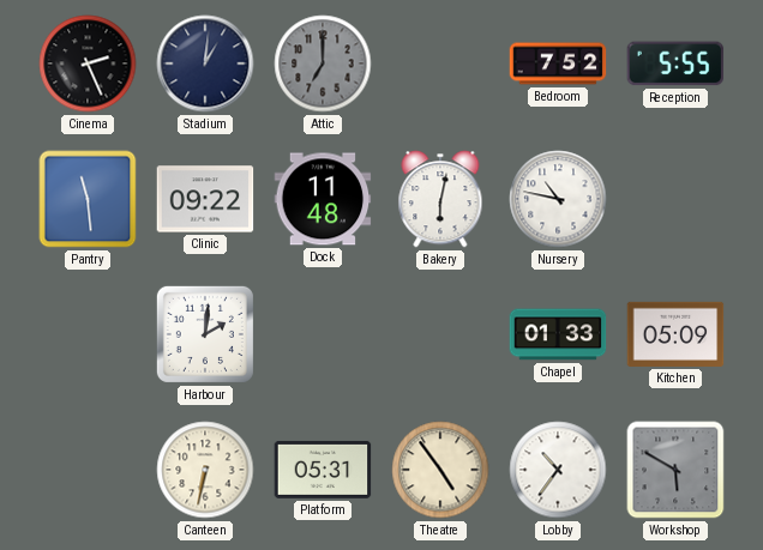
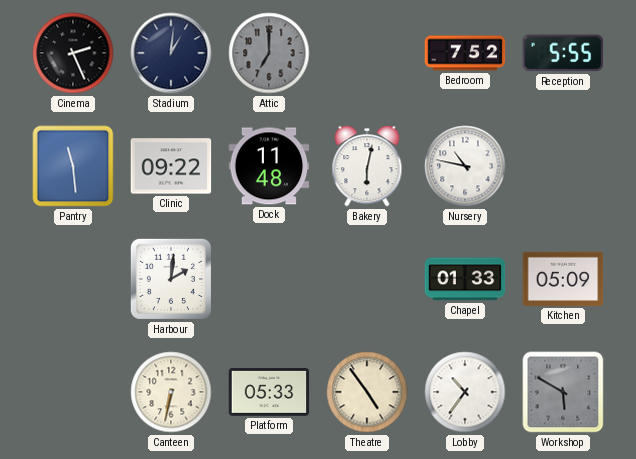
Platform: 05:31 -> 05:33 (269, 392)
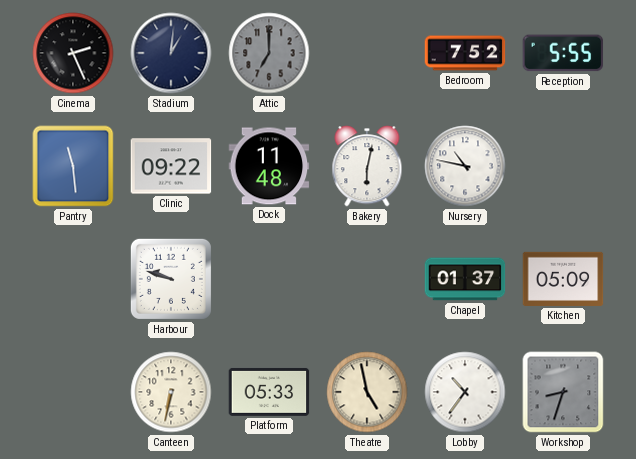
Harbour: 2:01 -> 9:48 (171, 279)
Chapel: 01:33 -> 01:37 (465, 279)
Theatre: 4:54 -> 4:58 (367, 392)
Workshop: 5:50 -> 8:33 (563, 392)
